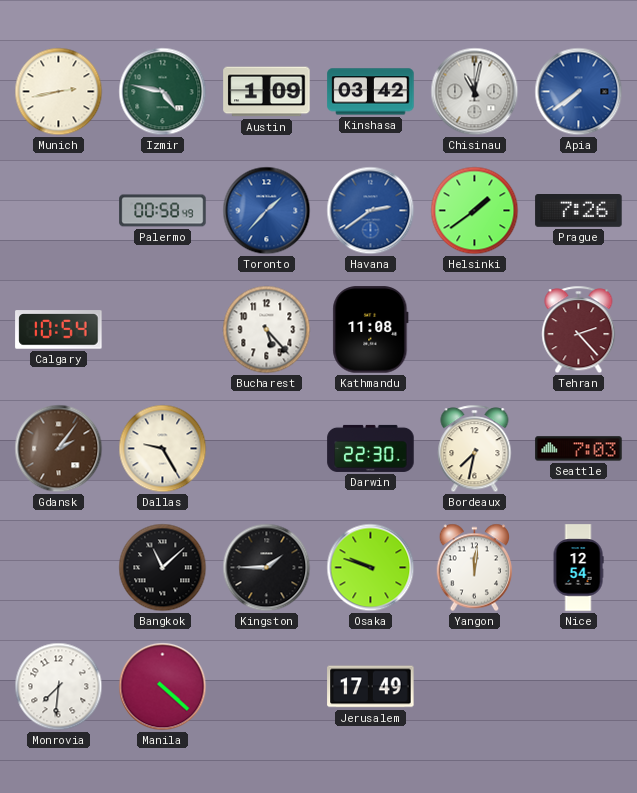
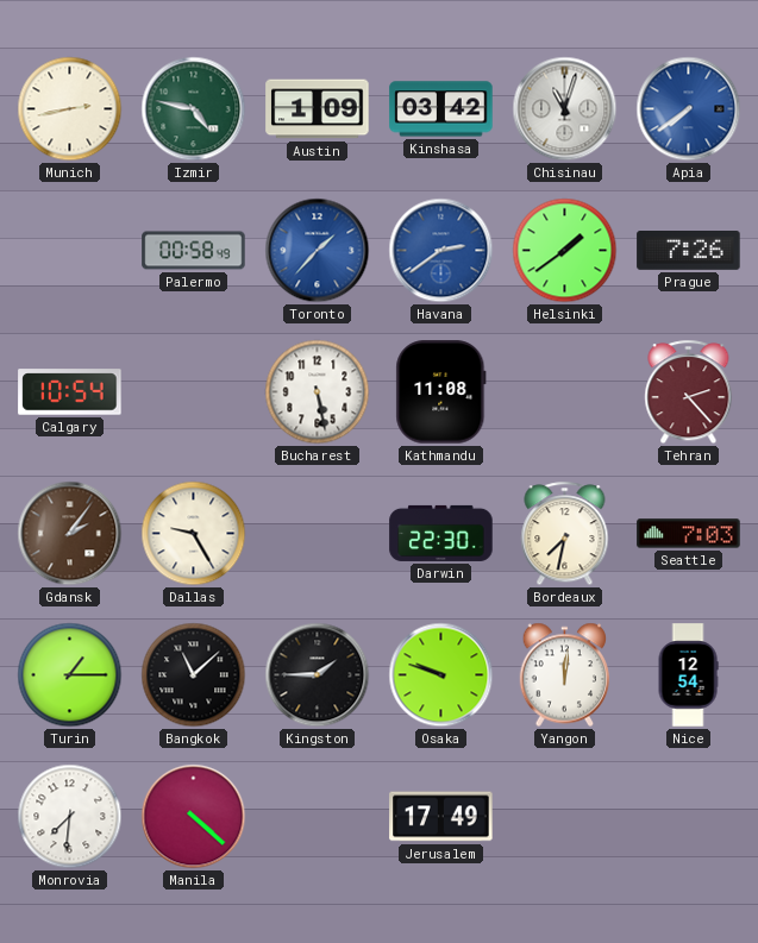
Chisinau: 11:02 -> 11:03 (565, 109)
Bucharest: 5:23 -> 5:28 (318, 392)
Turin: none -> 1:15 (70, 675)
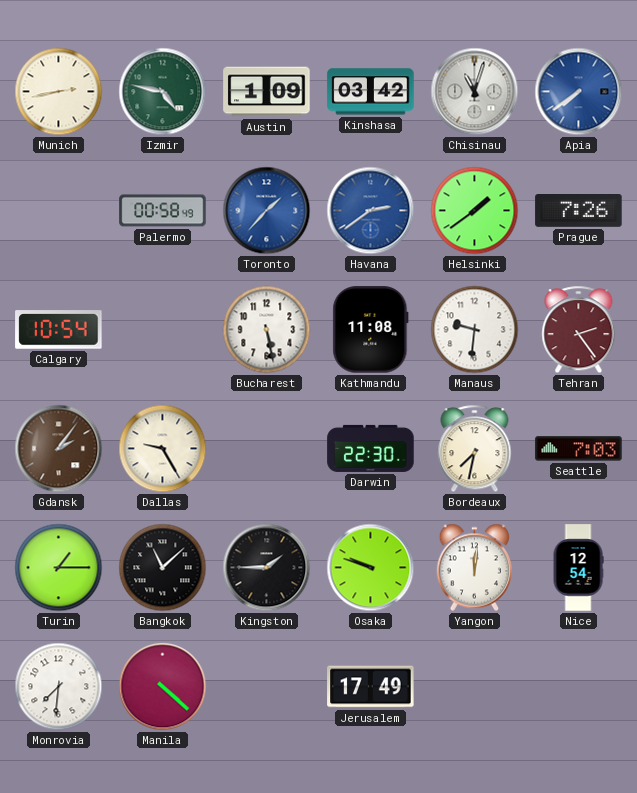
Manaus: none -> 9:31 (475, 330)
Tehran: 2:23 -> 2:24 (579, 330)
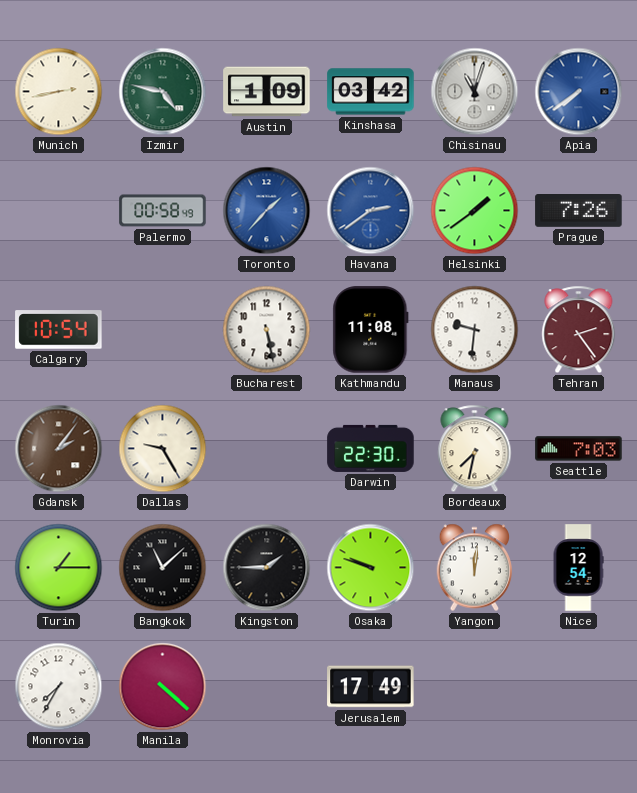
Monrovia: 7:31 -> 7:35 (59, 687)
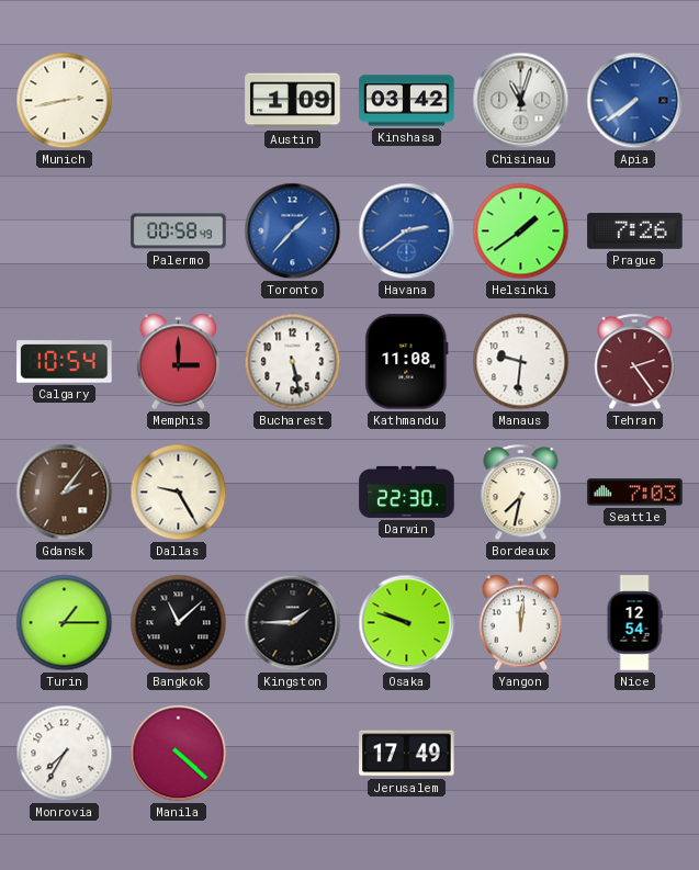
Izmir: 4:47 -> none (163, 92)
Memphis: none -> 3:00 (179, 362)
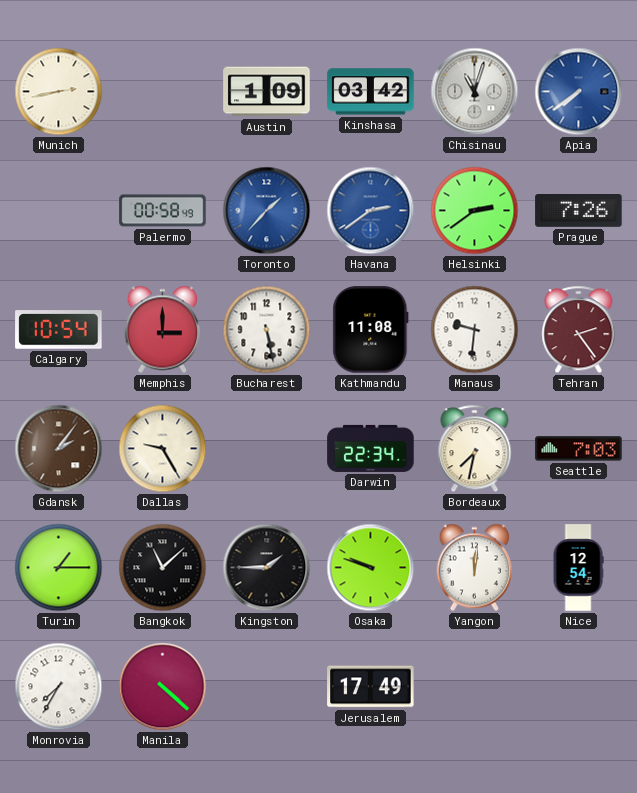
Helsinki: 1:39 -> 2:39 (475, 211)
Darwin: 22:30 -> 22:34 (371, 448)
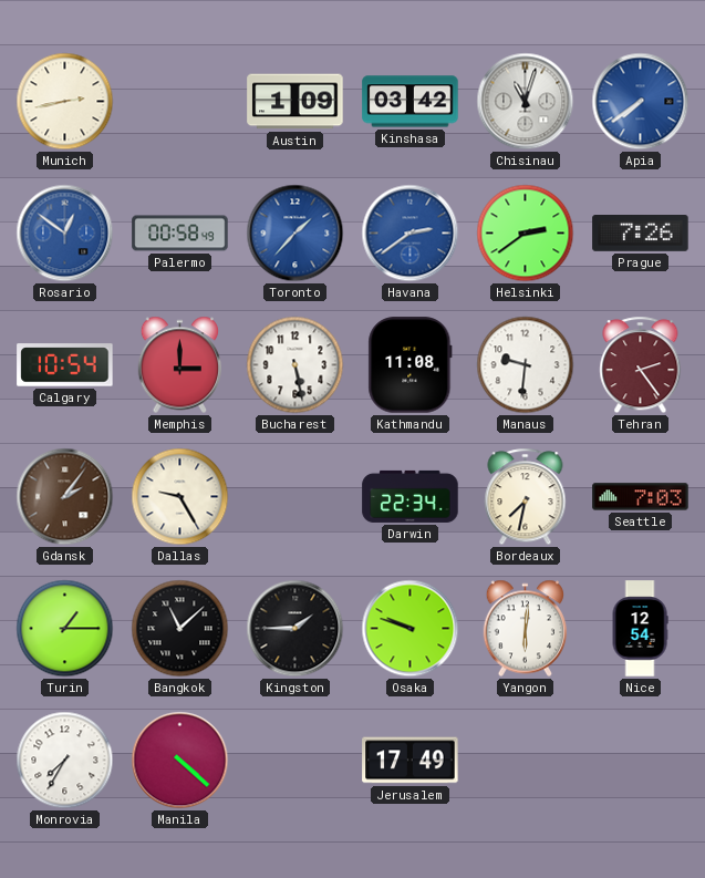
Rosario: none -> 12:51 (65, 234)
Yangon: 12:01 -> 6:01 (526, 629)
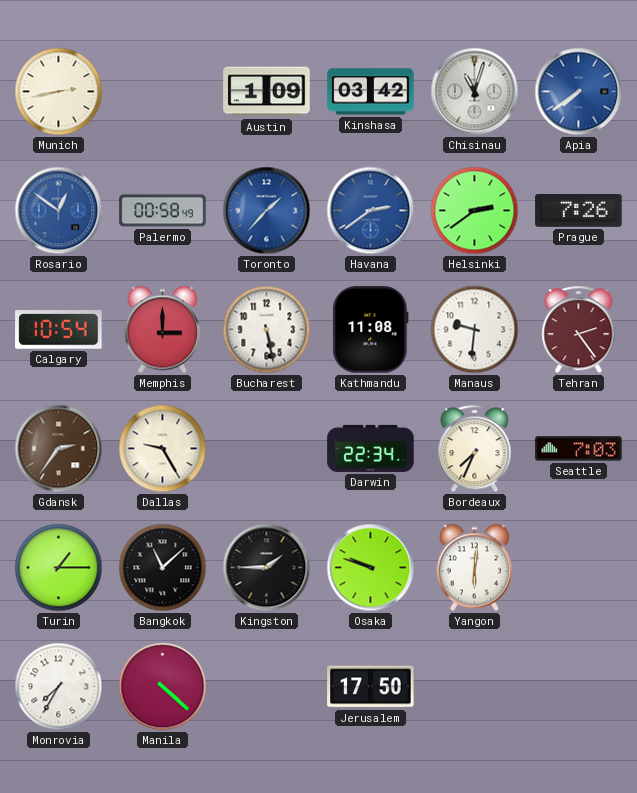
Gdansk: 2:06 -> 2:36 (59, 449)
Bordeaux: 7:32 -> 7:34 (475, 449)
Nice: 12:54 -> none (640, 629)
Jerusalem: 17:49 -> 17:50 (371, 687)
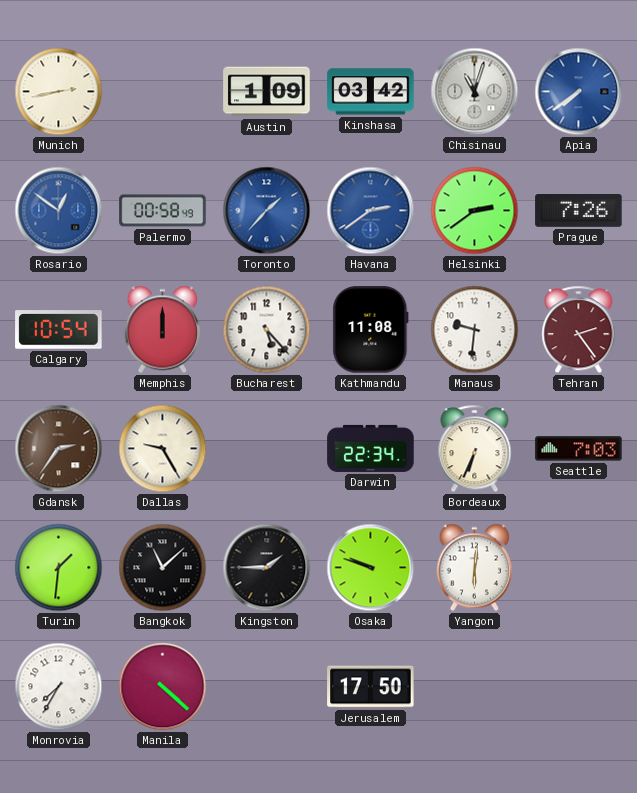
Memphis: 3:00 -> 12:00 (163, 330)
Bucharest: 5:28 -> 5:23 (267, 330)
Bordeaux: 7:34 -> 6:34 (475, 449)
Turin: 1:15 -> 1:31 (59, 568)
